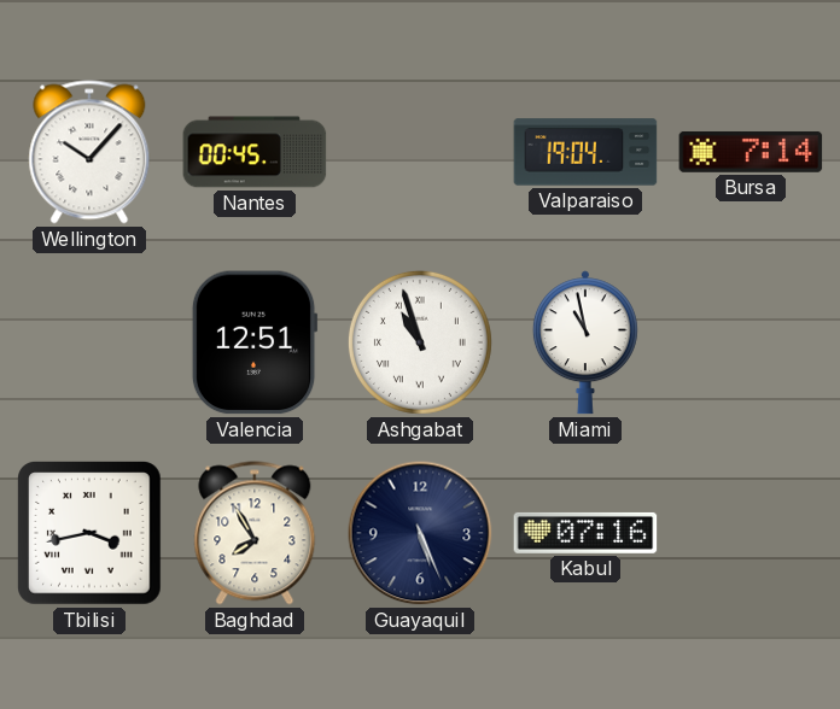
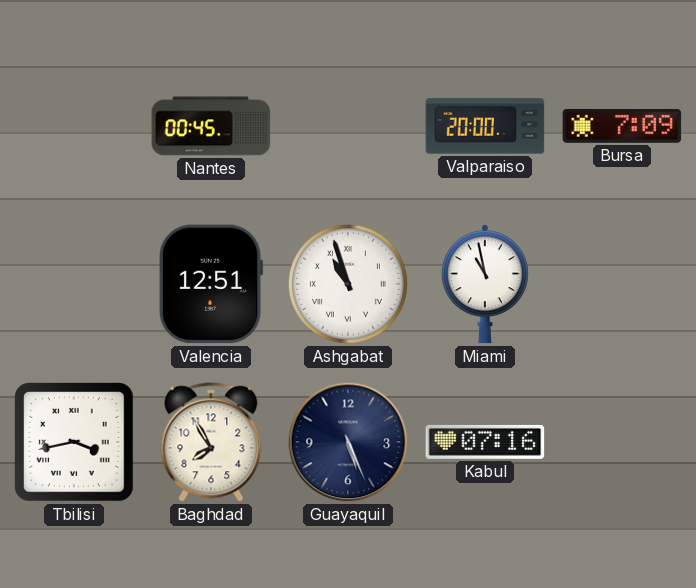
Wellington: 10:07 -> none (89, 152)
Valparaiso: 19:04 -> 20:00 (485, 126)
Bursa: 7:14 -> 7:09 (622, 126)
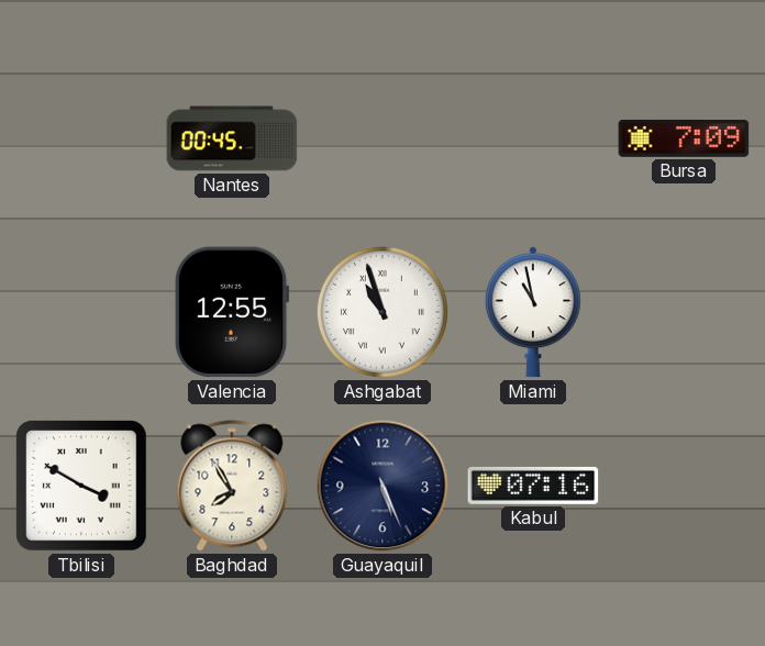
Valparaiso: 20:00 -> none (485, 126)
Valencia: 12:51 -> 12:55 (232, 312)
Tbilisi: 3:43 -> 3:50 (81, 486)
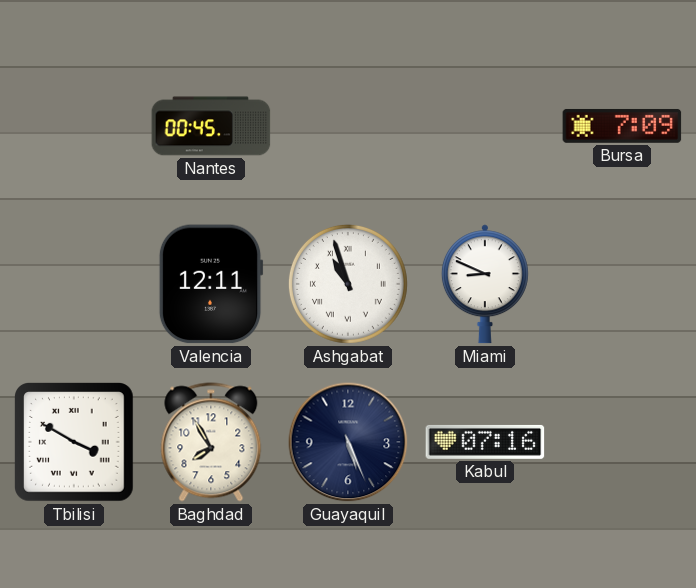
Valencia: 12:55 -> 12:11 (211, 284)
Miami: 10:58 -> 8:49 (485, 284)
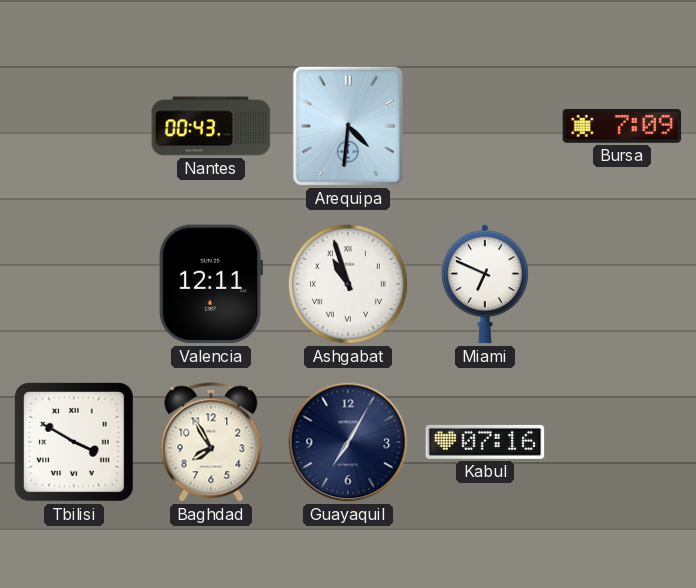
Nantes: 00:45 -> 00:43 (211, 126)
Arequipa: none -> 4:31 (348, 126)
Miami: 8:49 -> 6:49 (485, 284)
Guayaquil: 5:26 -> 7:05 (348, 442)
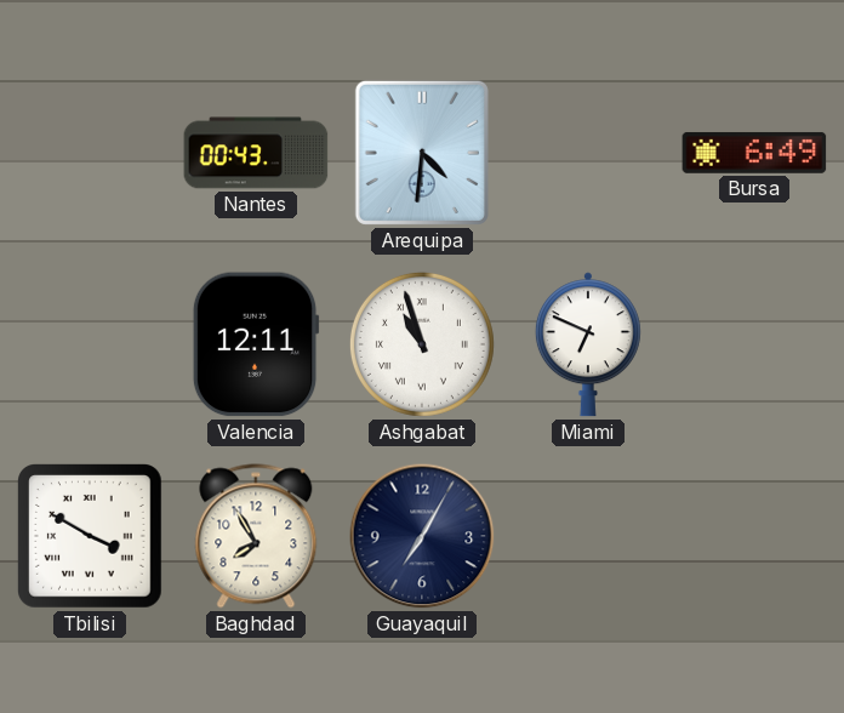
Bursa: 7:09 -> 6:49 (754, 153)
Kabul: 07:16 -> none (485, 442)
